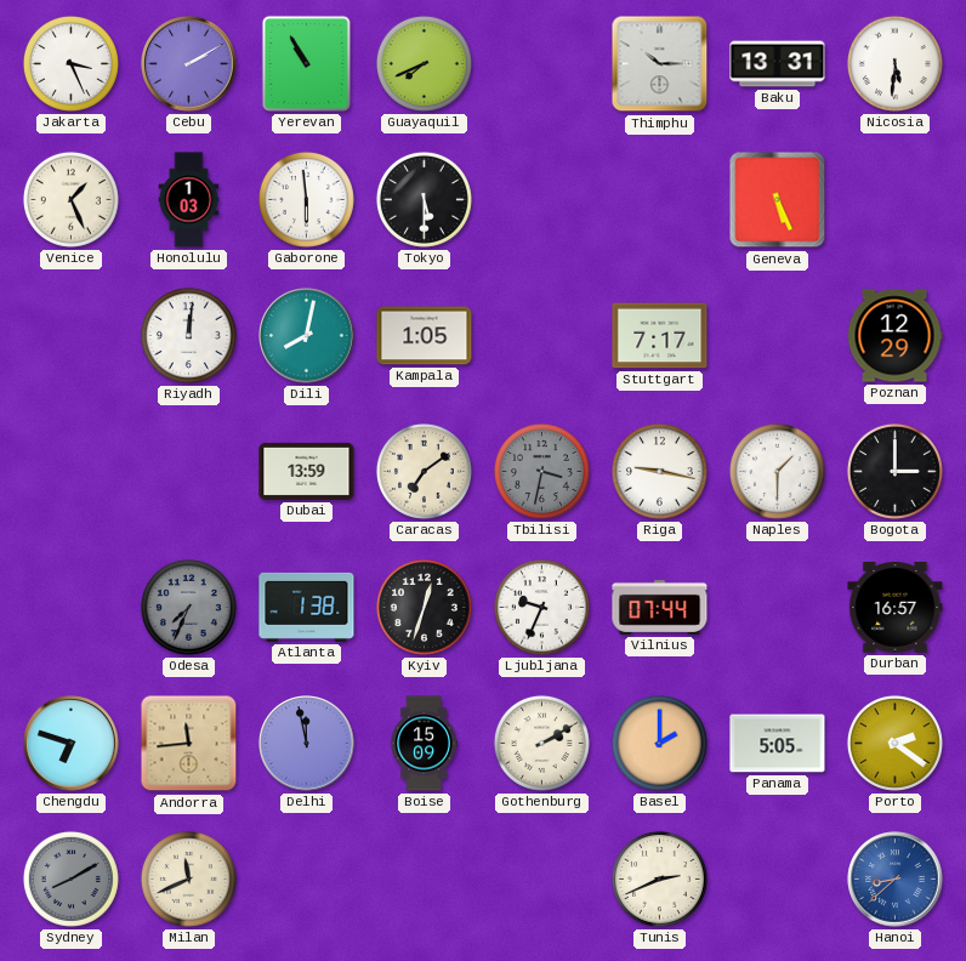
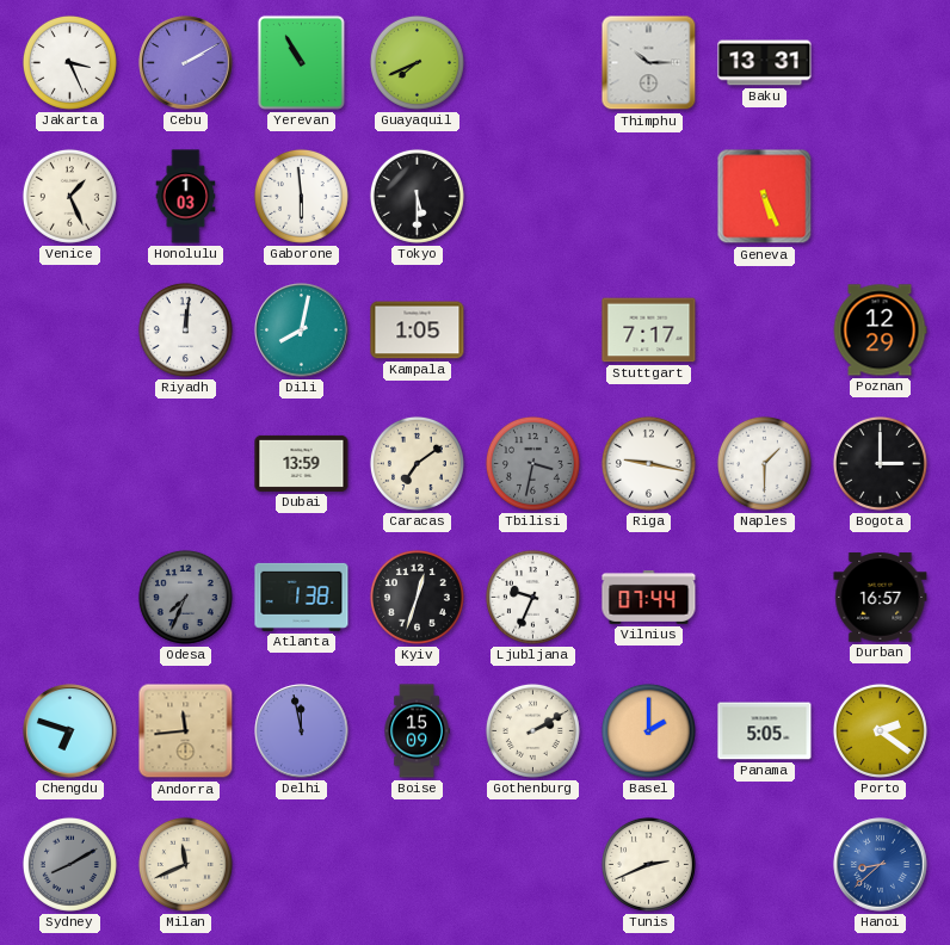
Nicosia: 5:31 -> none (894, 63)
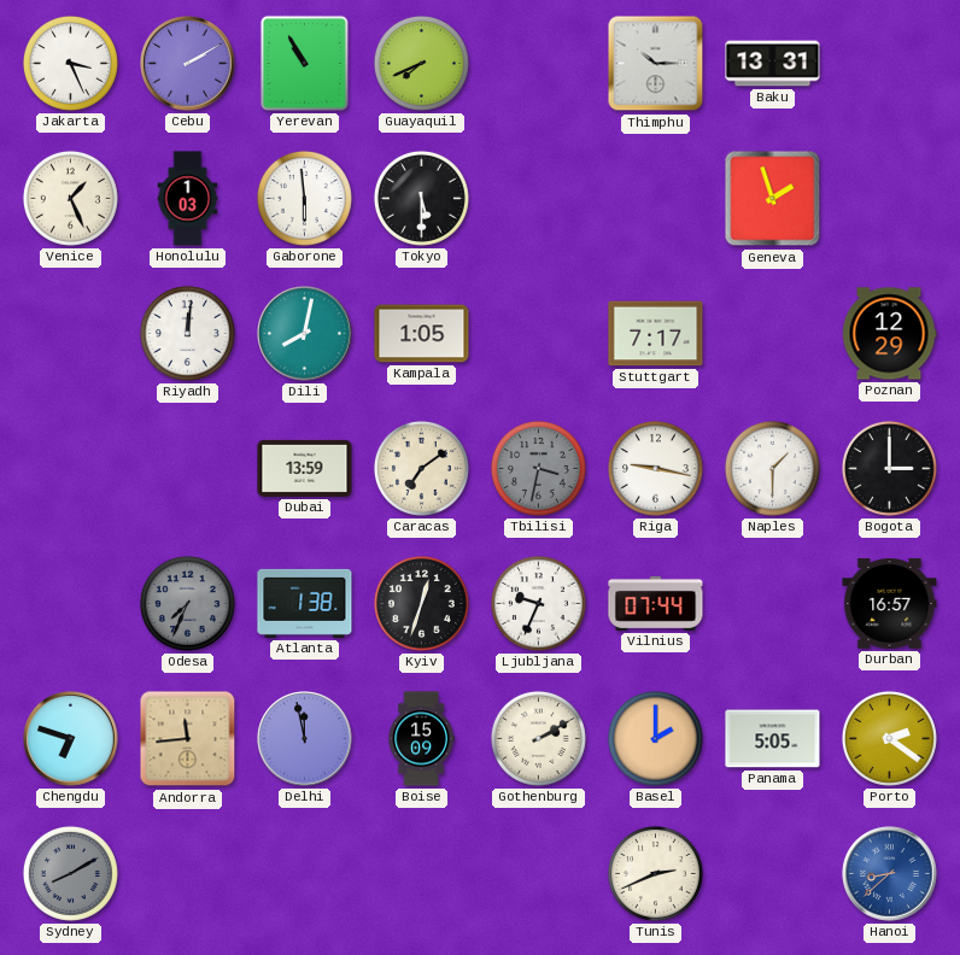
Geneva: 5:26 -> 1:57 (773, 199)
Milan: 11:41 -> none (185, 864)
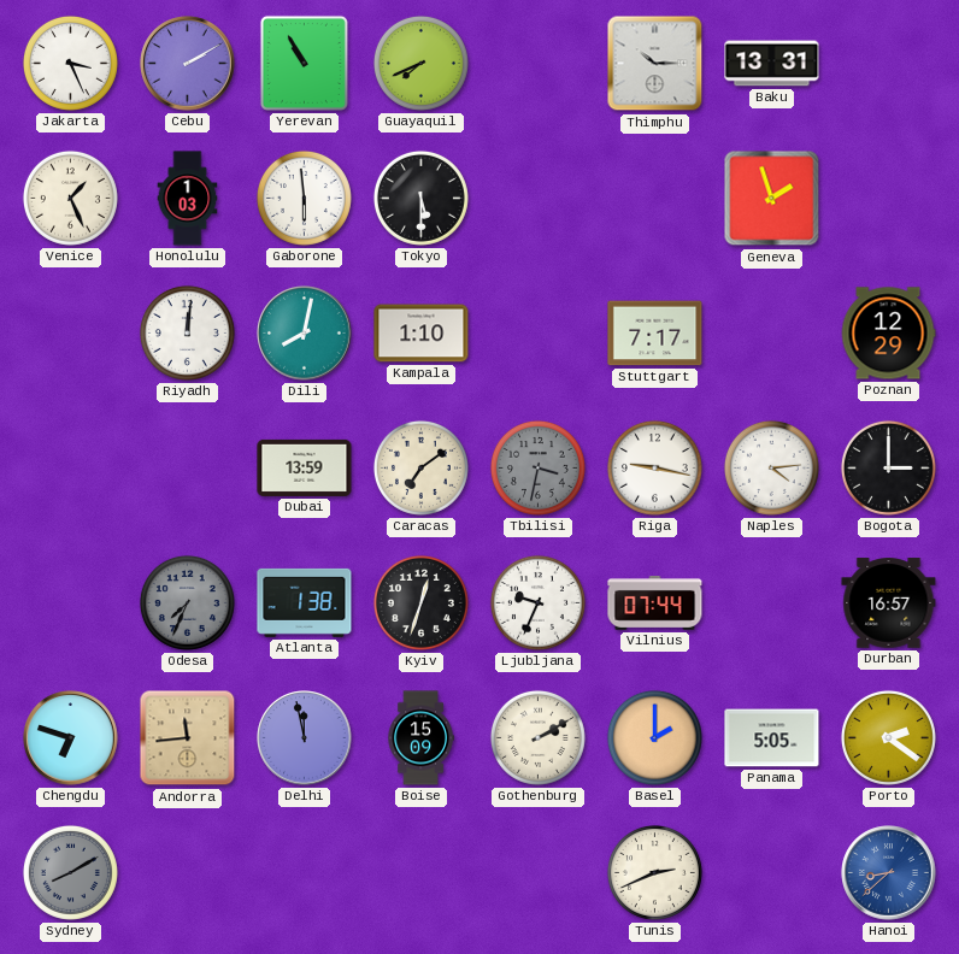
Kampala: 1:05 -> 1:10 (422, 334)
Naples: 1:30 -> 4:14 (771, 467)
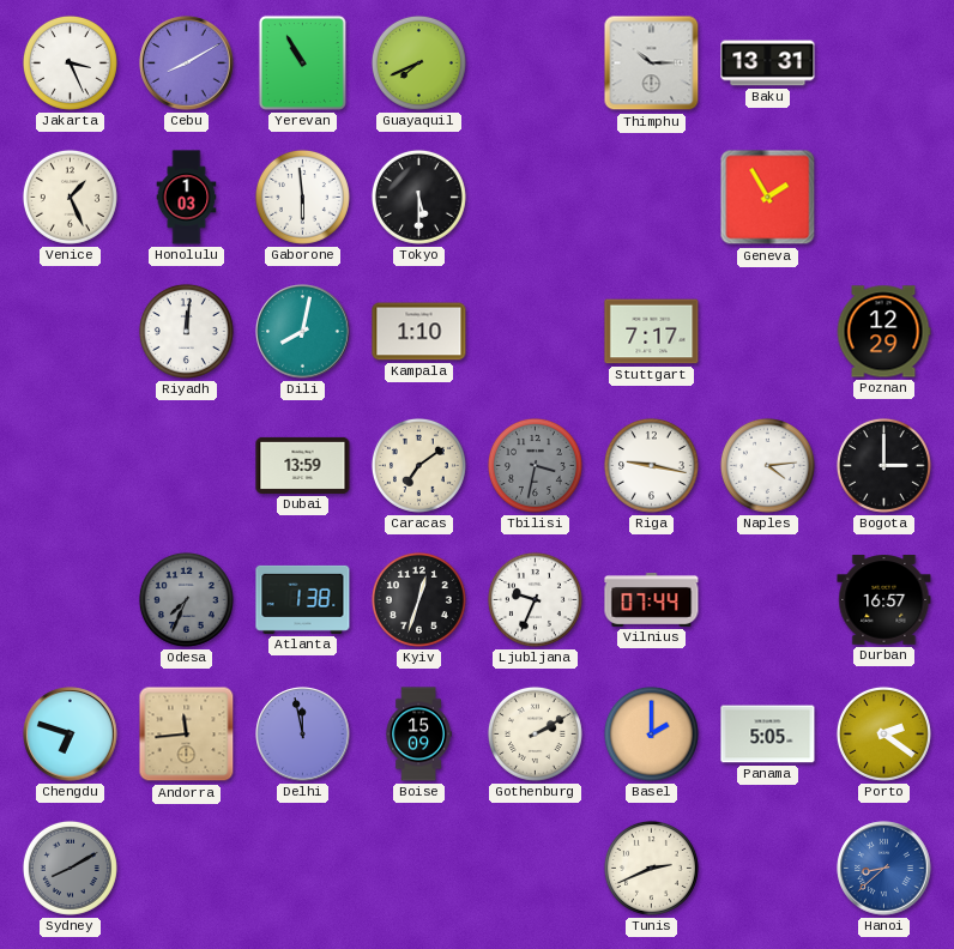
Cebu: 2:10 -> 8:10 (187, 64)
Geneva: 1:57 -> 1:55 (768, 198)
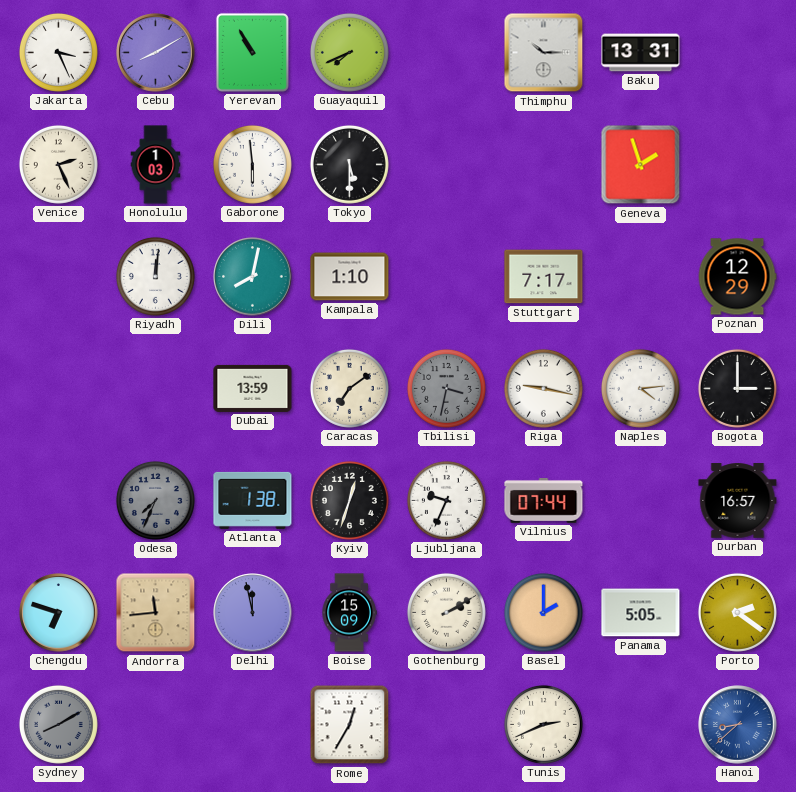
Venice: 1:26 -> 2:26 (58, 164)
Geneva: 1:55 -> 1:57 (641, 165)
Rome: none -> 12:35 (350, 725)
